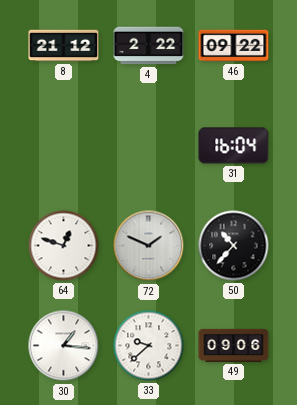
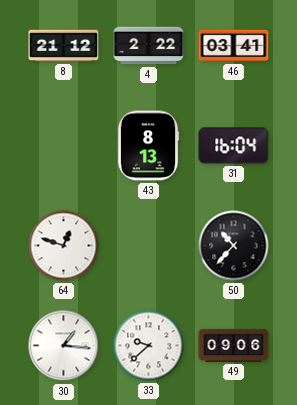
46: 09:22 -> 03:41 (234, 46)
43: none -> 8:13 (148, 146)
72: 1:49 -> none (149, 246)
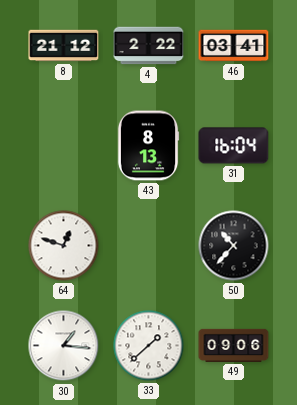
33: 9:38 -> 1:38 (149, 346)
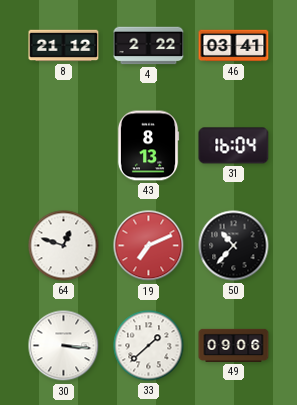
19: none -> 7:11 (149, 246)
30: 1:16 -> 3:16 (64, 346)
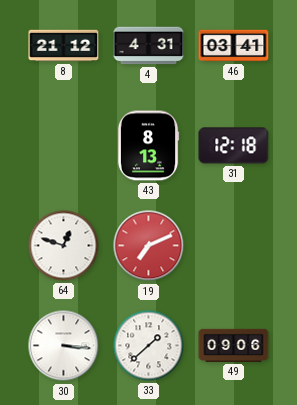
4: 2:22 -> 4:31 (149, 46)
31: 16:04 -> 12:18 (234, 146)
50: 10:37 -> none (234, 246)
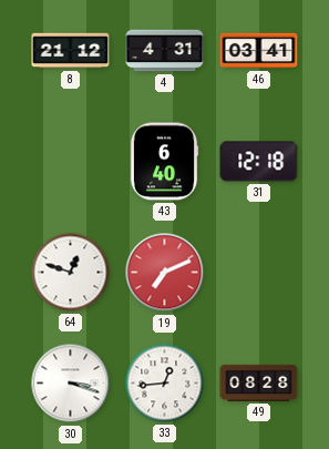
43: 8:13 -> 6:40 (164, 162)
30: 3:16 -> 3:18 (71, 384)
33: 1:38 -> 12:44 (165, 384)
49: 09:06 -> 08:28 (259, 382)
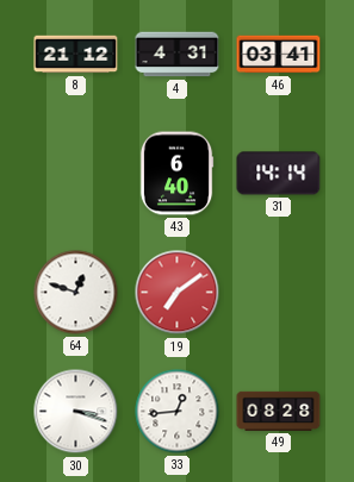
31: 12:18 -> 14:14 (279, 174)
19: 7:11 -> 7:09 (178, 293)
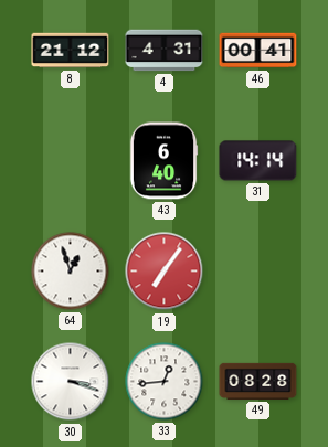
46: 03:41 -> 00:41 (258, 51)
64: 12:48 -> 12:57 (71, 272)
19: 7:09 -> 7:06 (165, 272)
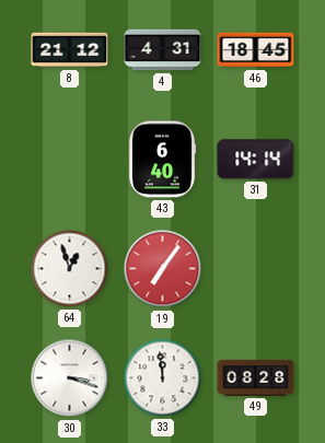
46: 00:41 -> 18:45 (256, 50)
33: 12:44 -> 11:59 (163, 378)
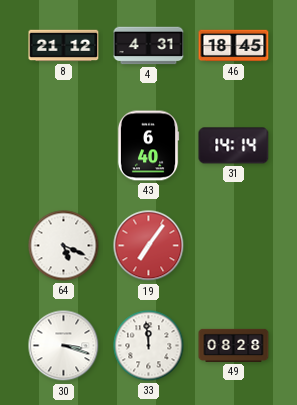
64: 12:57 -> 5:19 (64, 246)
